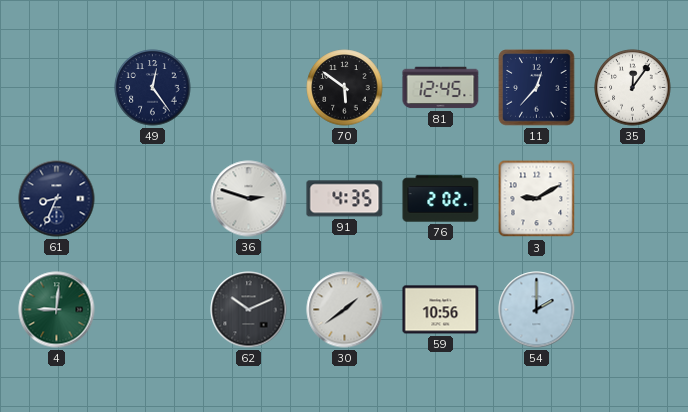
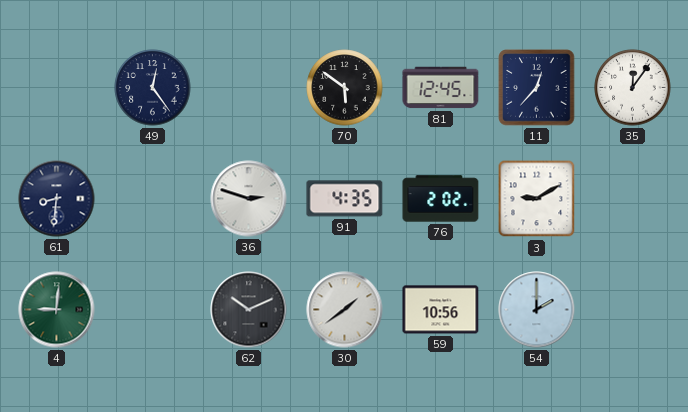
61: 8:34 -> 8:31 (57, 199)
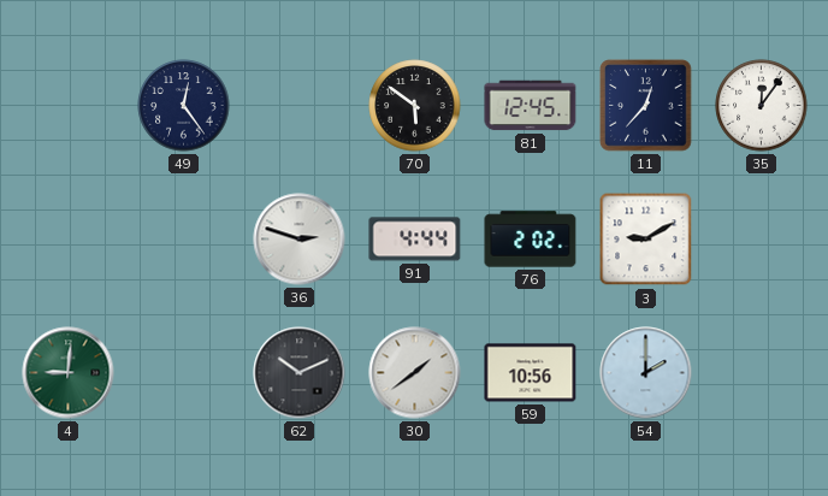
61: 8:31 -> none (57, 199)
91: 4:35 -> 4:44 (415, 240)
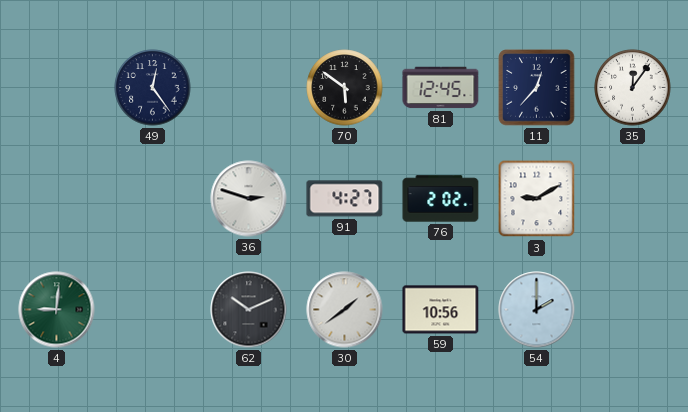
91: 4:44 -> 4:27 (345, 199)
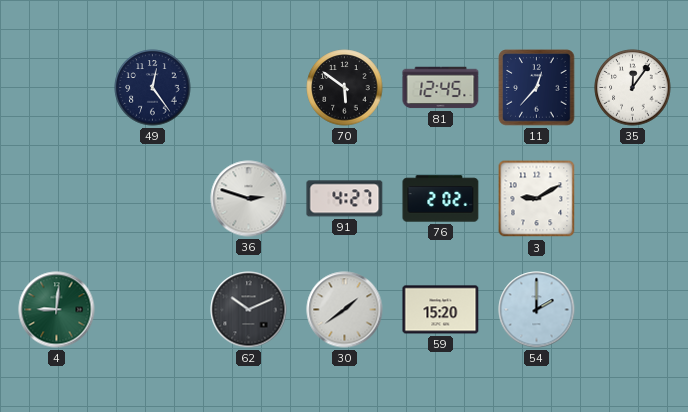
59: 10:56 -> 15:20 (441, 310)
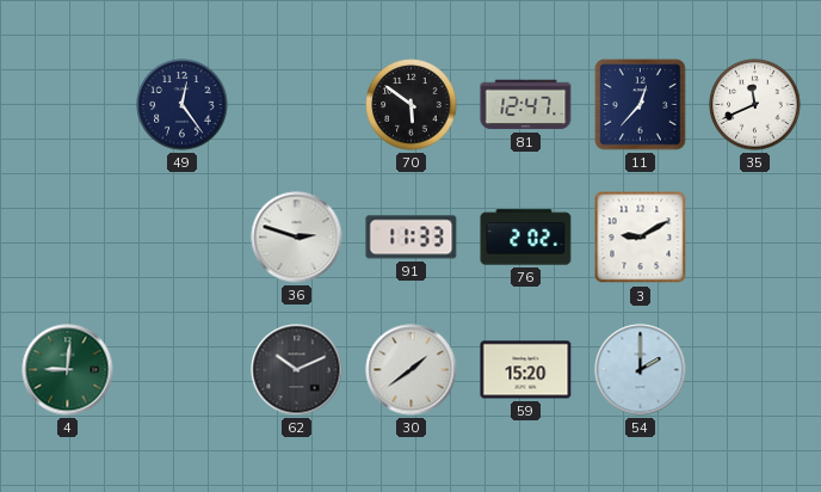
81: 12:45 -> 12:47 (526, 105)
35: 12:06 -> 11:41 (755, 105)
91: 4:27 -> 11:33 (412, 238)
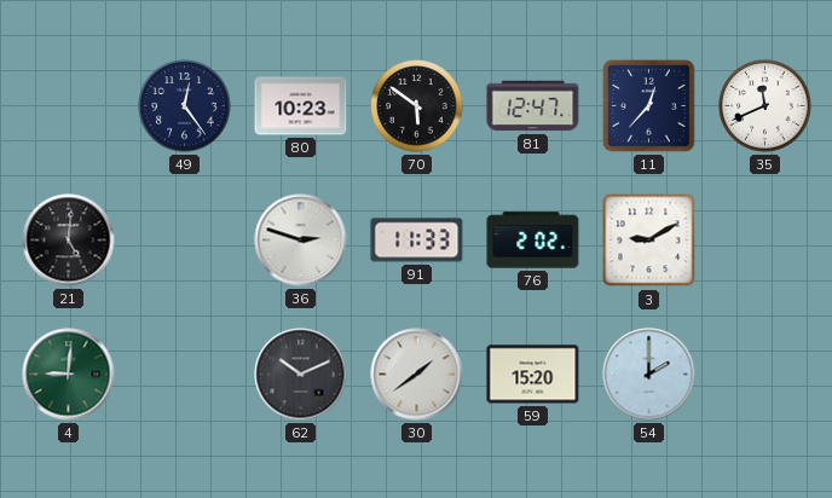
80: none -> 10:23 (301, 106)
21: none -> 5:01 (69, 241)
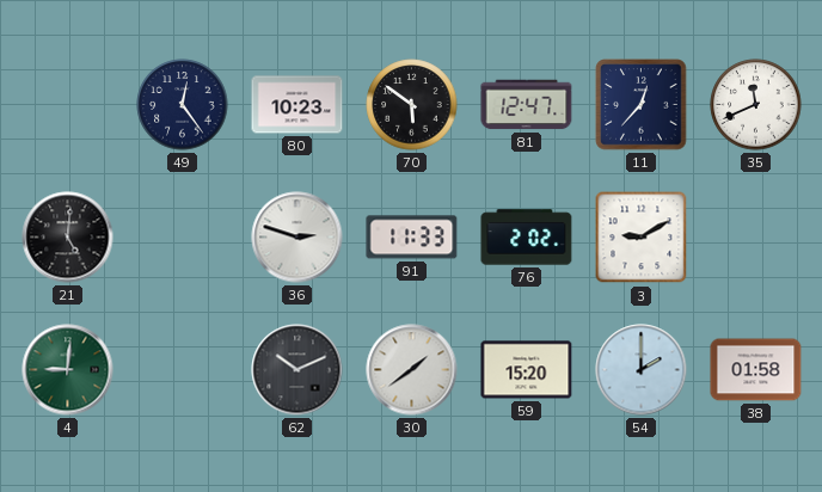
38: none -> 01:58 (756, 370)
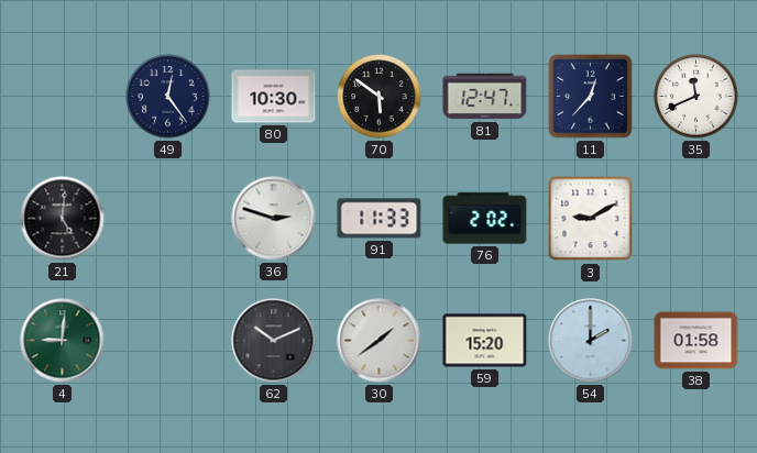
80: 10:23 -> 10:30 (274, 97)
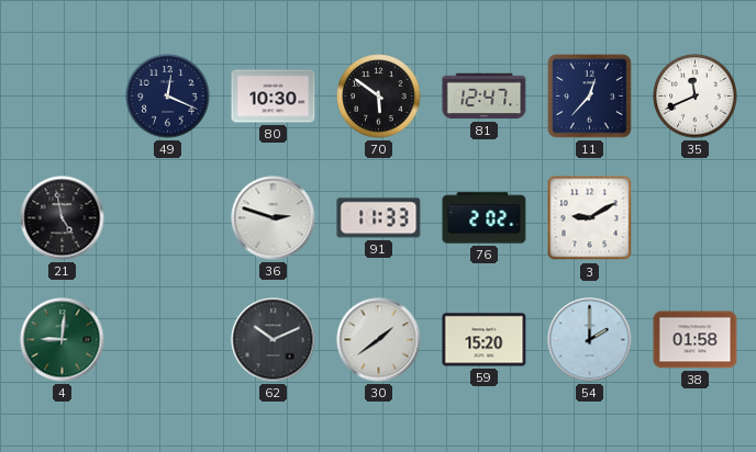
49: 12:24 -> 12:19 (168, 97)
21: 5:01 -> 4:58 (63, 218)
